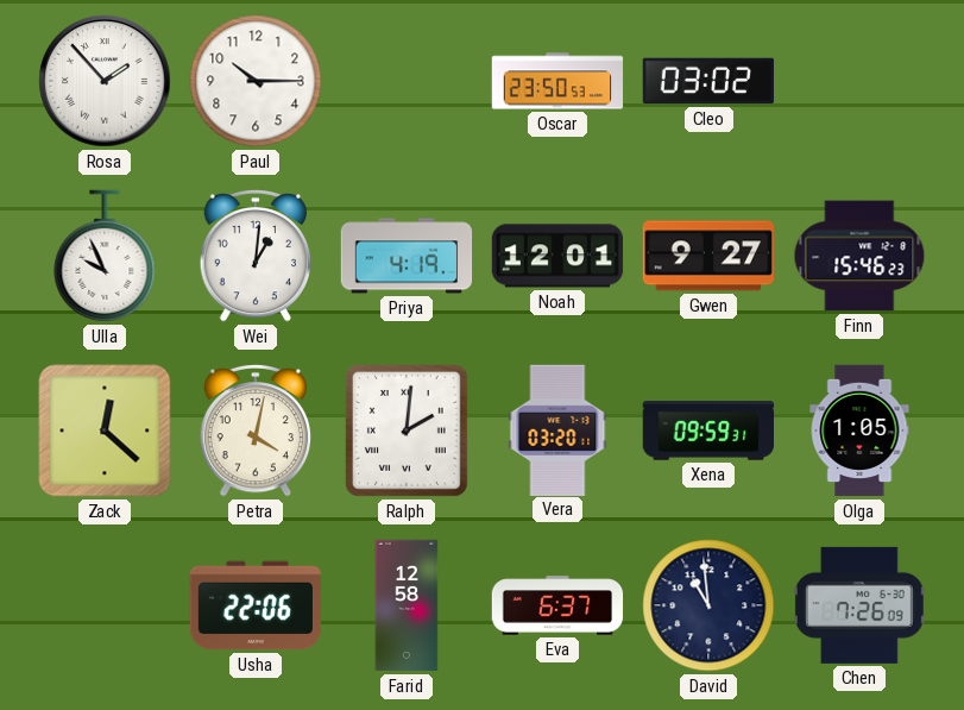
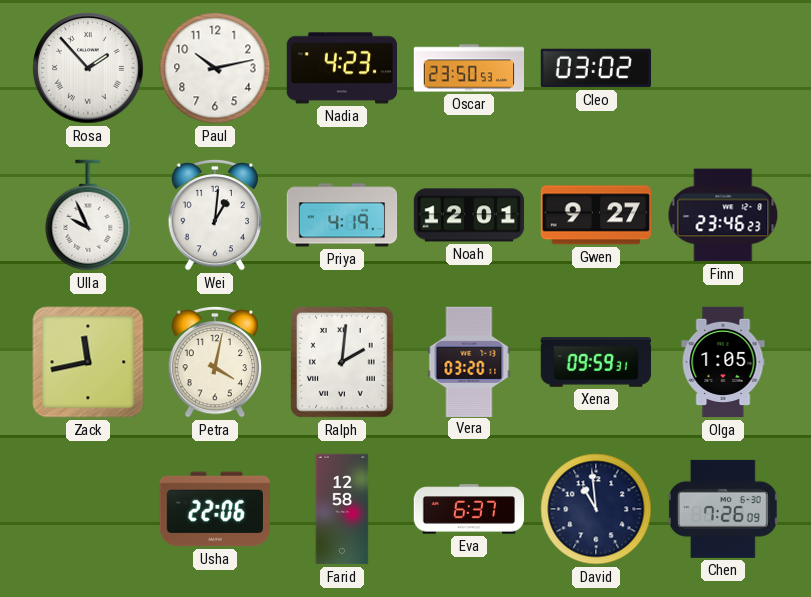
Paul: 10:15 -> 10:13 (215, 68)
Nadia: none -> 4:23 (341, 68)
Finn: 15:46 -> 23:46 (723, 215)
Zack: 12:22 -> 11:43 (88, 362)
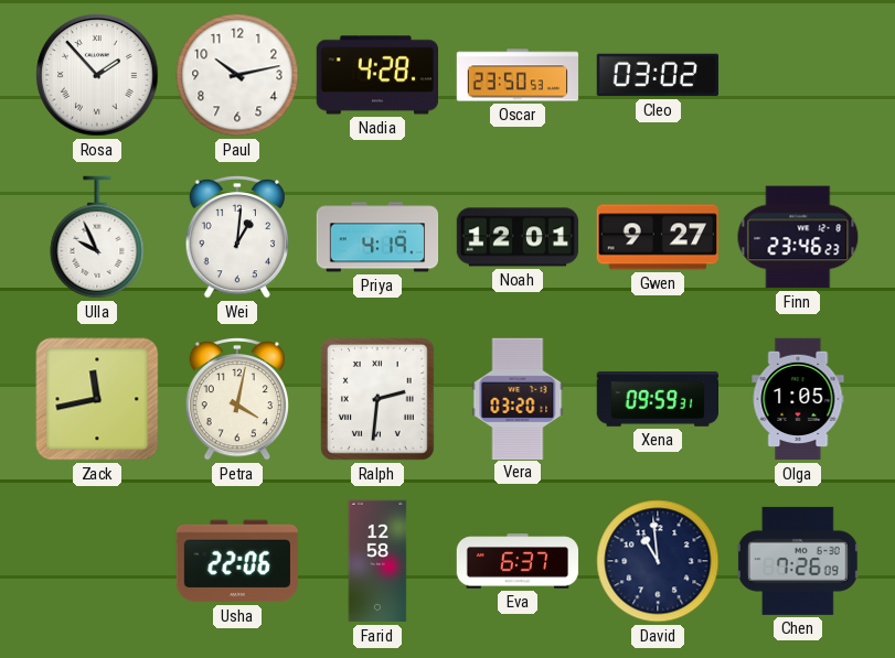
Nadia: 4:23 -> 4:28 (376, 75)
Ralph: 2:01 -> 2:31 (379, 400)
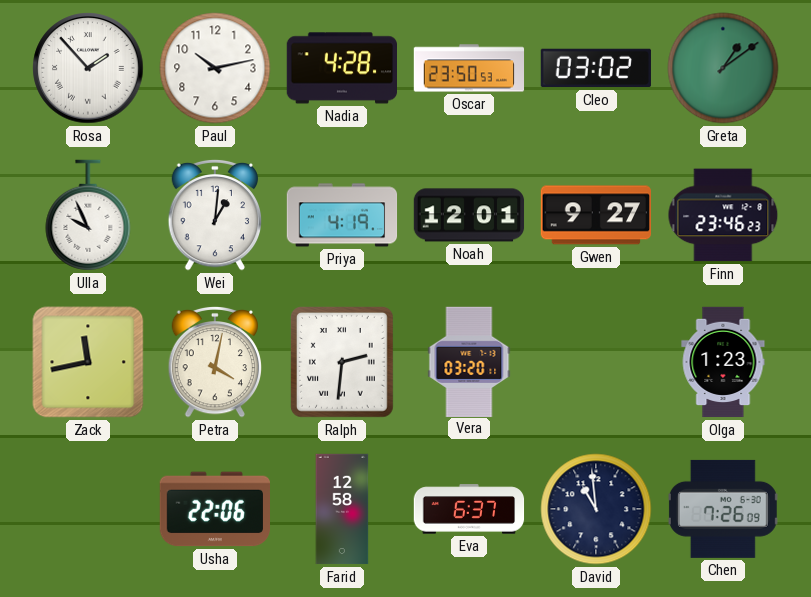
Greta: none -> 1:09 (723, 68)
Xena: 09:59 -> none (657, 400)
Olga: 1:05 -> 1:23 (723, 362)
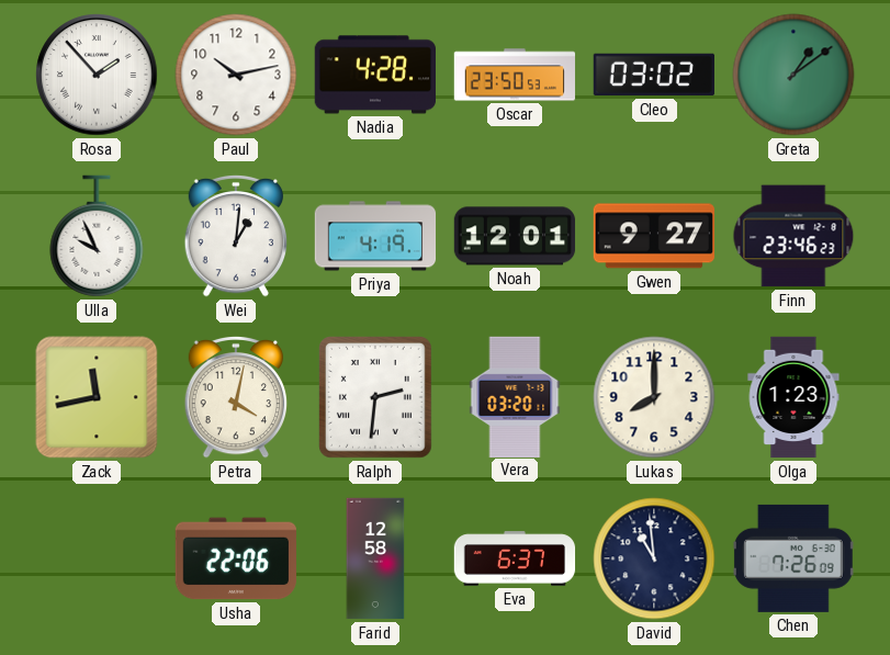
Lukas: none -> 8:00 (654, 397)
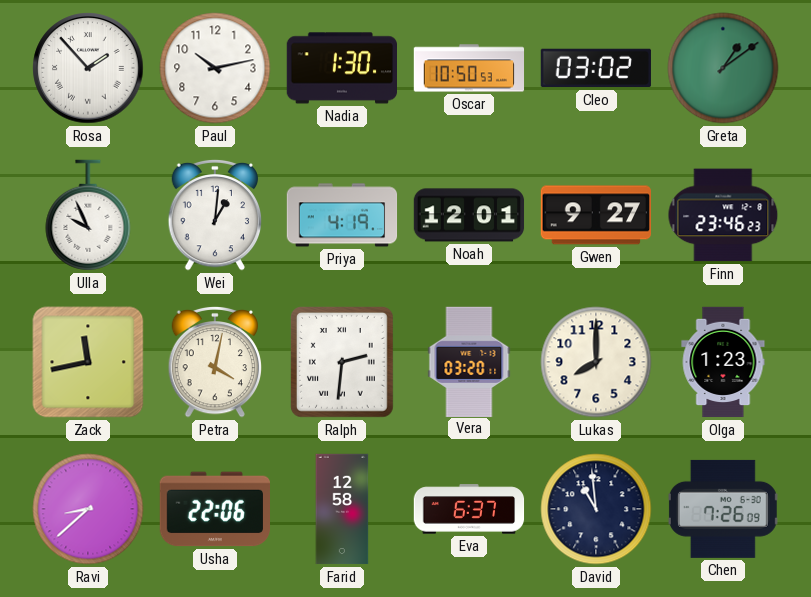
Nadia: 4:28 -> 1:30 (341, 68)
Oscar: 23:50 -> 10:50 (469, 68)
Ravi: none -> 8:38 (88, 509)
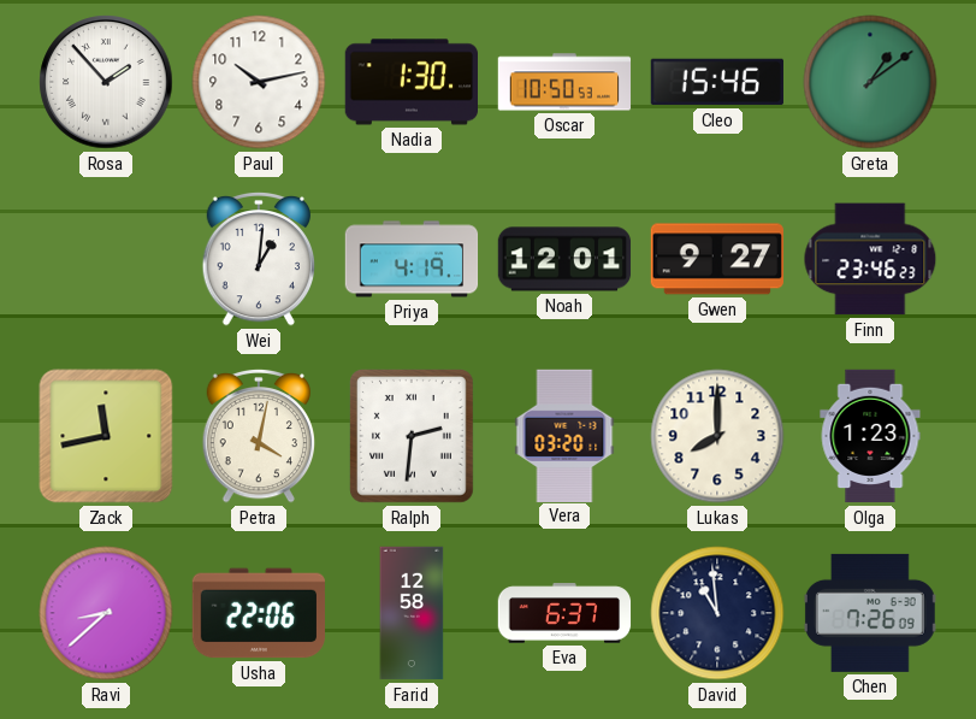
Cleo: 03:02 -> 15:46 (716, 82)
Ulla: 9:56 -> none (88, 215)
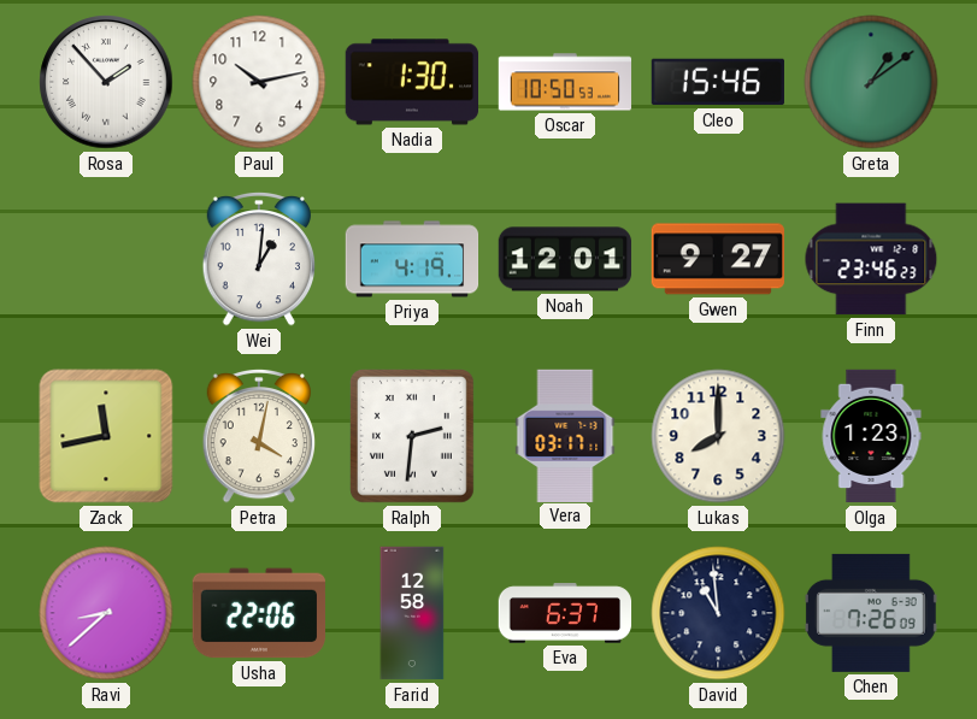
Vera: 03:20 -> 03:17 (565, 435)
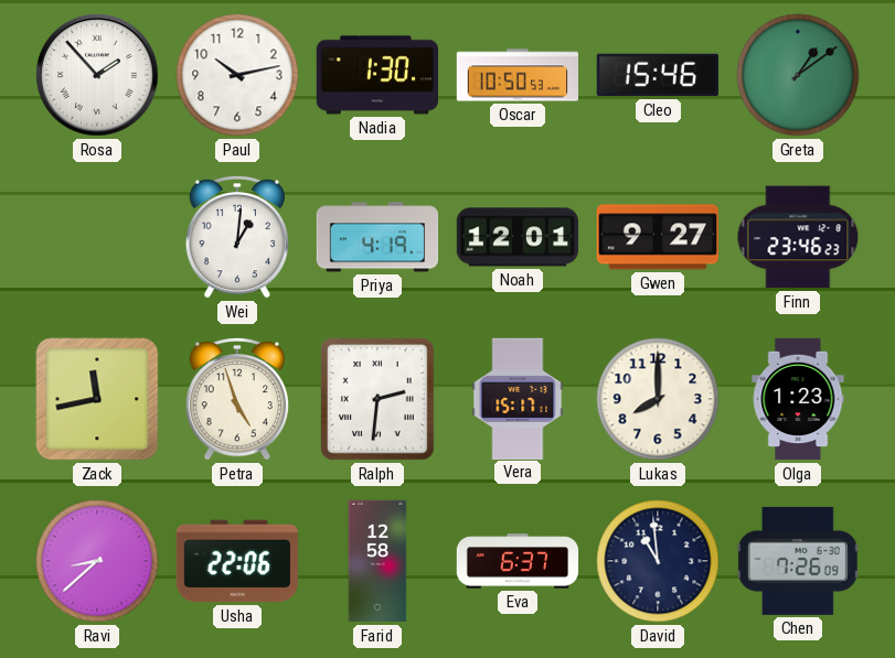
Petra: 4:02 -> 4:57 (236, 399)
Vera: 03:17 -> 15:17 (518, 398)
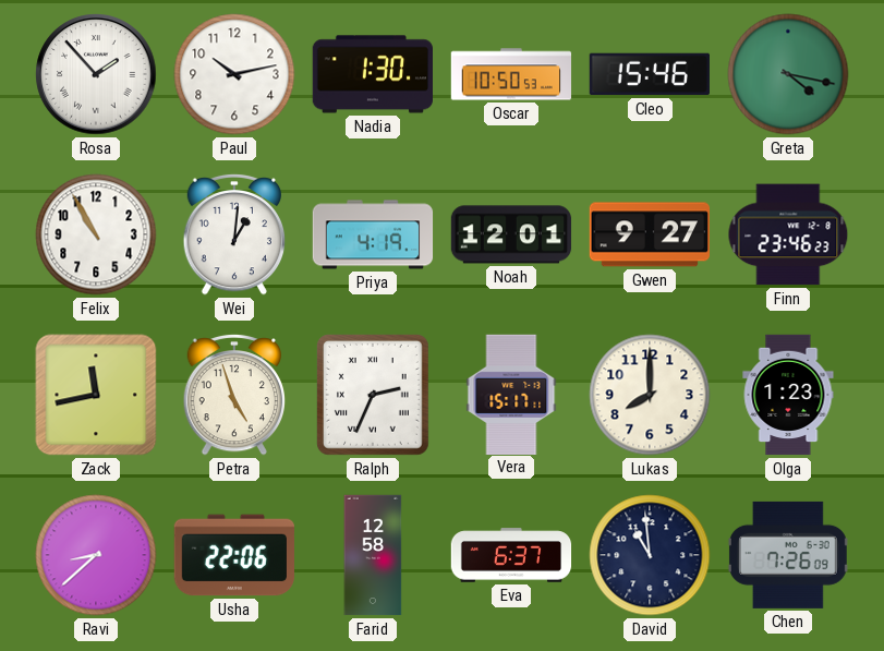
Greta: 1:09 -> 4:17 (788, 74)
Felix: none -> 10:55 (96, 234)
Ralph: 2:31 -> 2:34 (374, 396)
